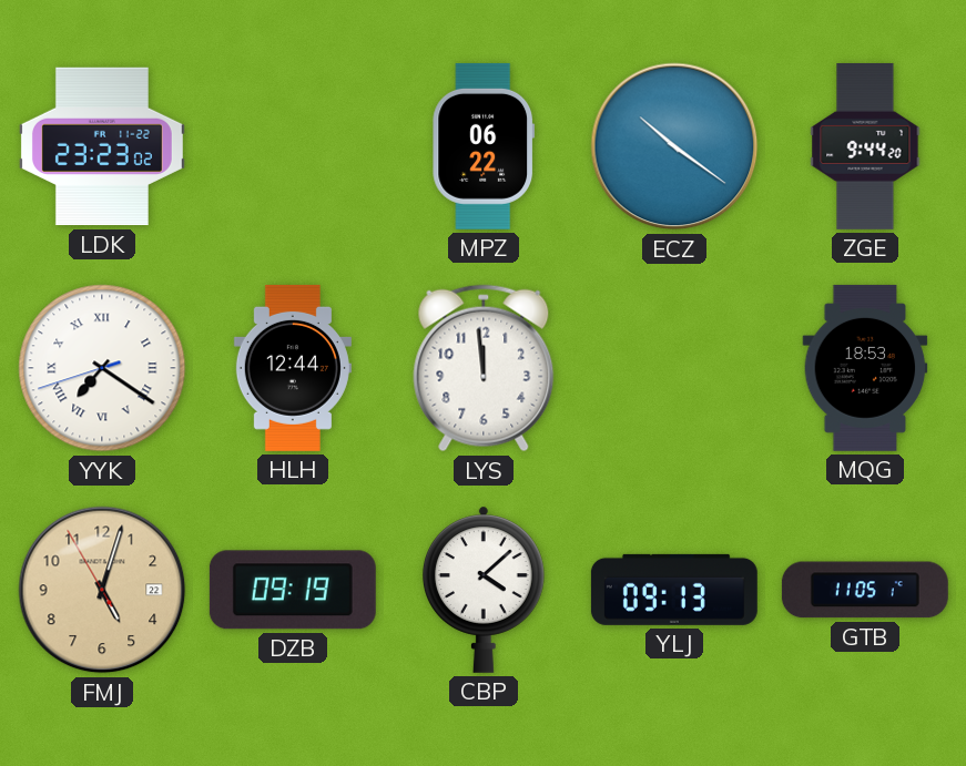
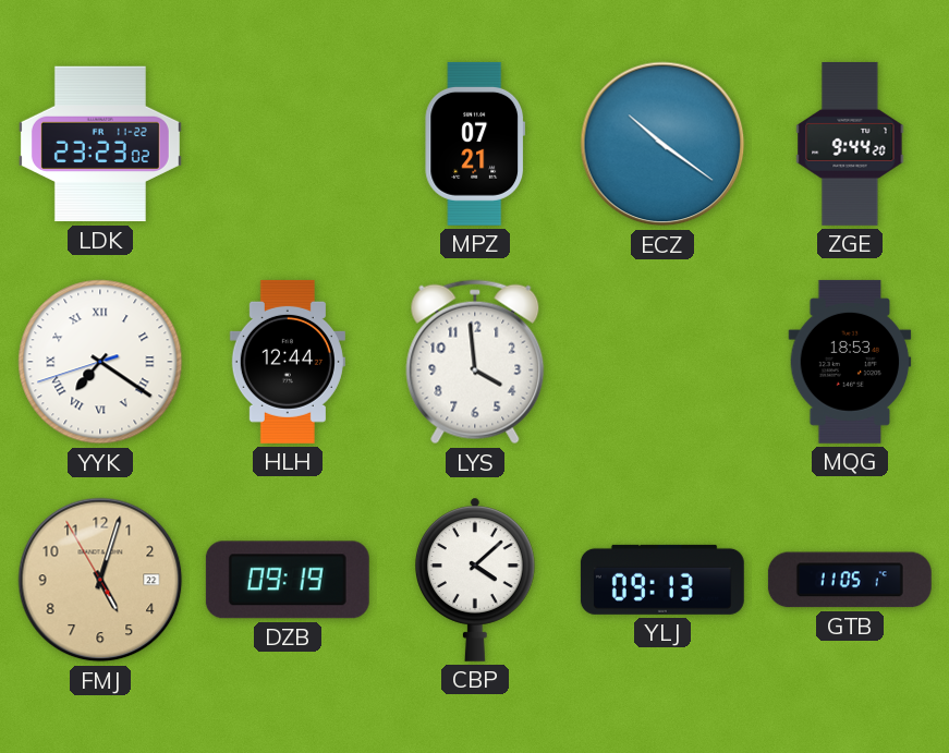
MPZ: 06:22 -> 07:21 (475, 144)
LYS: 11:59 -> 3:59 (475, 362)
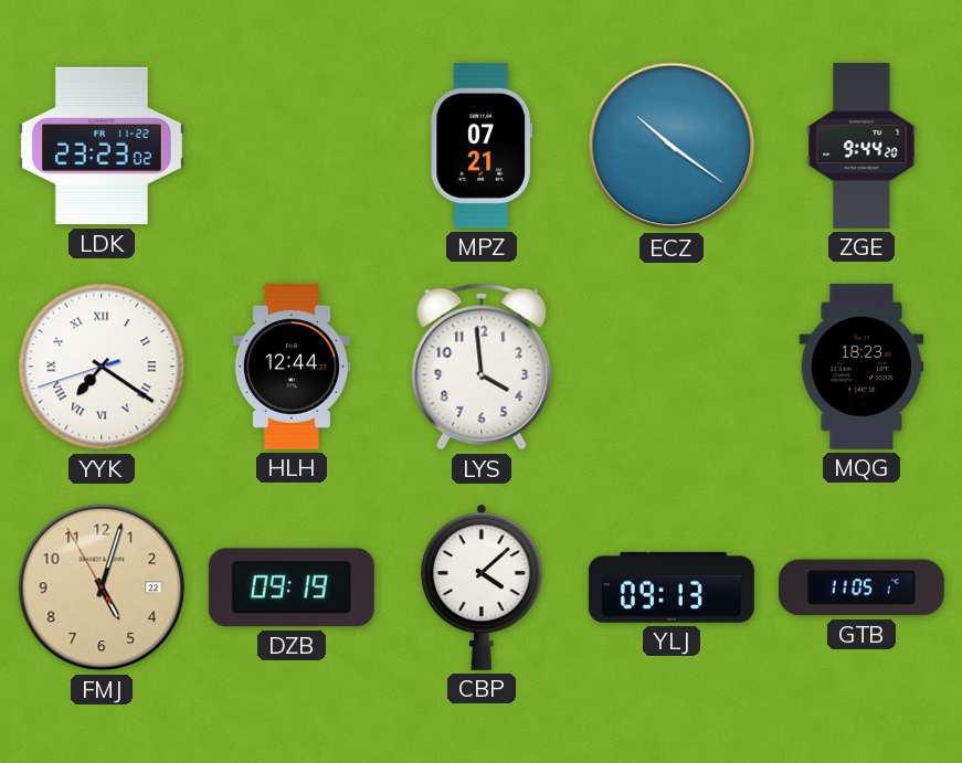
MQG: 18:53 -> 18:23 (861, 367)
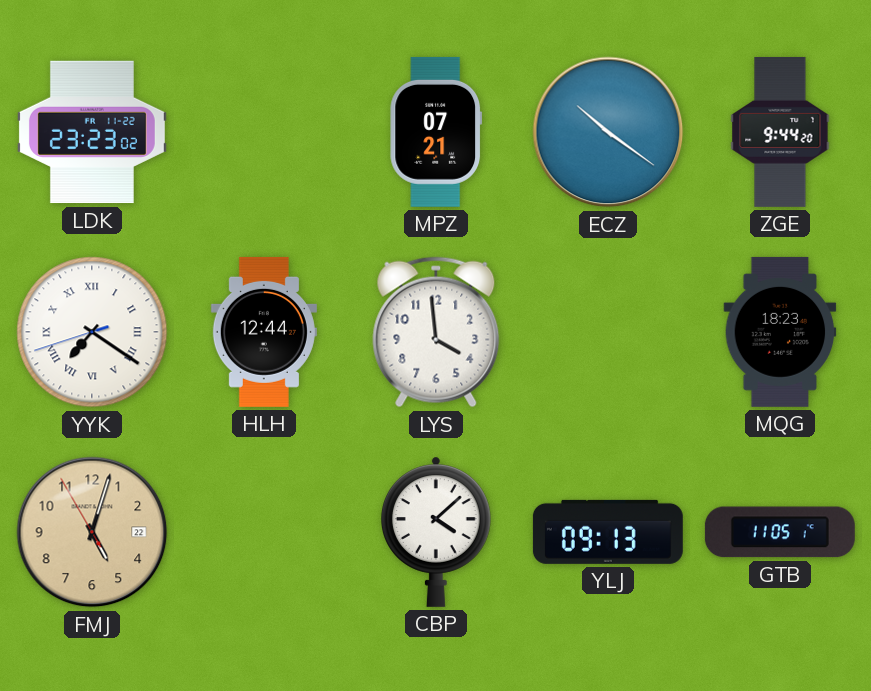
DZB: 09:19 -> none (292, 587)
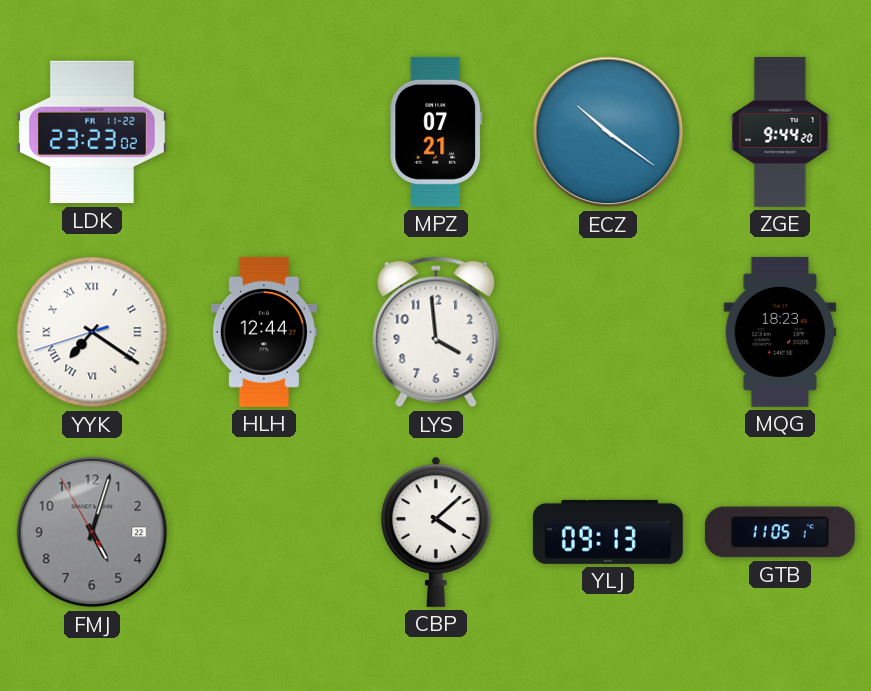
FMJ dial: champagne -> grey (92, 532)
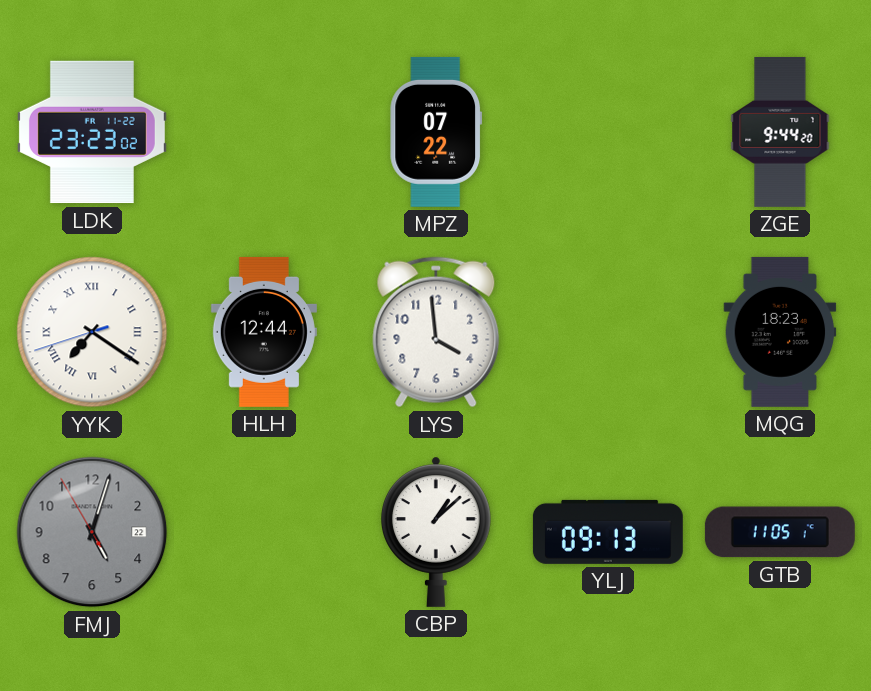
MPZ: 07:21 -> 07:22 (436, 132)
ECZ: 10:21 -> none (608, 132)
CBP: 4:08 -> 1:08 (437, 532)
